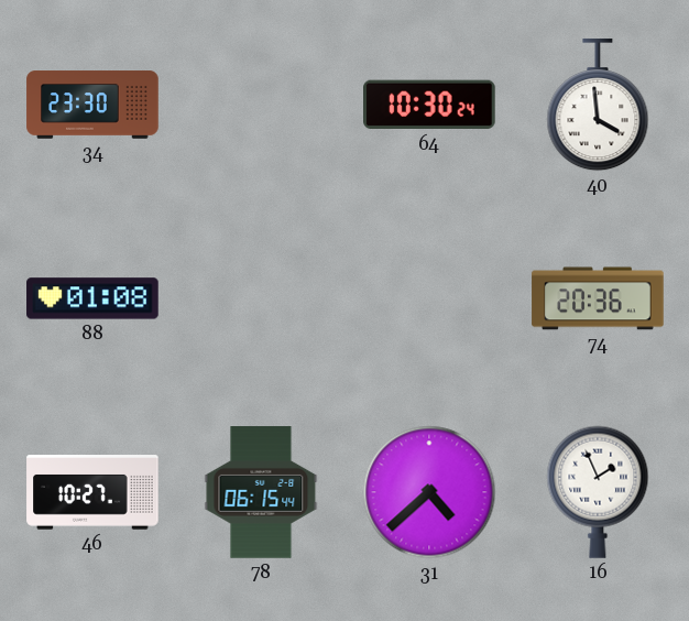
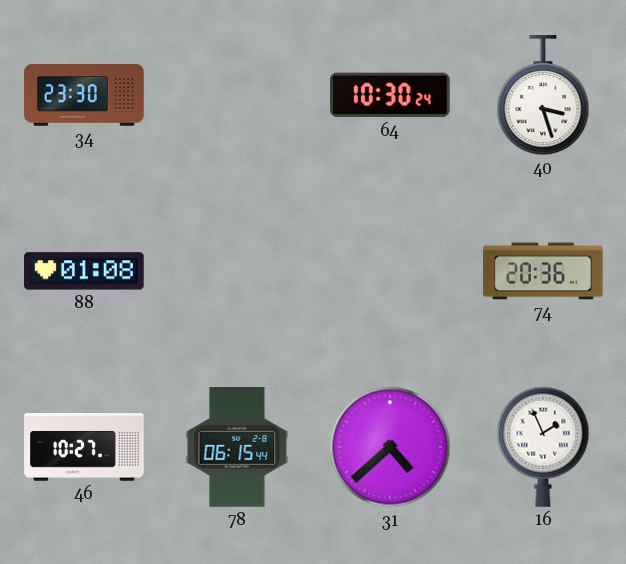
40: 3:59 -> 3:27 (543, 96)
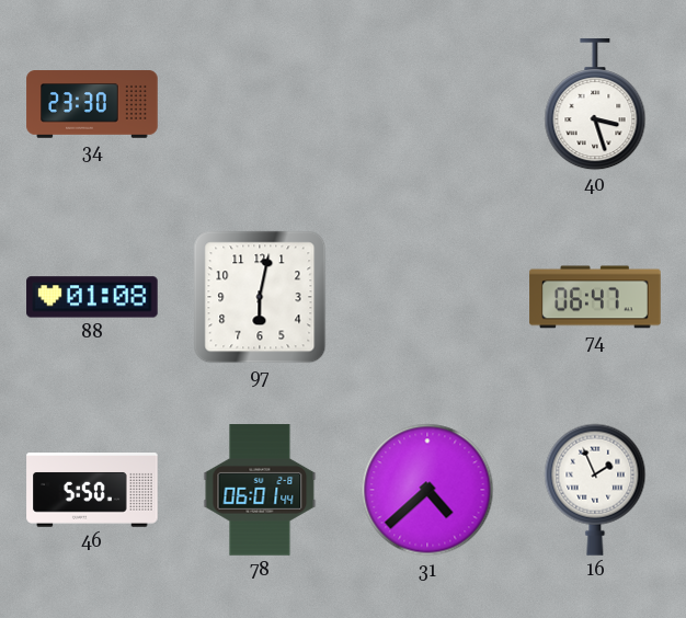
64: 10:30 -> none (391, 95)
97: none -> 6:02 (260, 297)
74: 20:36 -> 06:47 (595, 297)
46: 10:27 -> 5:50 (92, 490)
78: 06:15 -> 06:01 (260, 490)
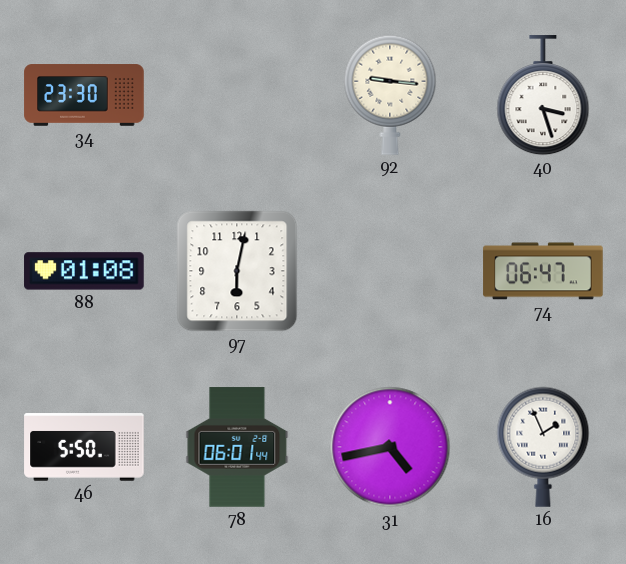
92: none -> 9:16 (390, 95)
31: 4:38 -> 4:43 (390, 447)
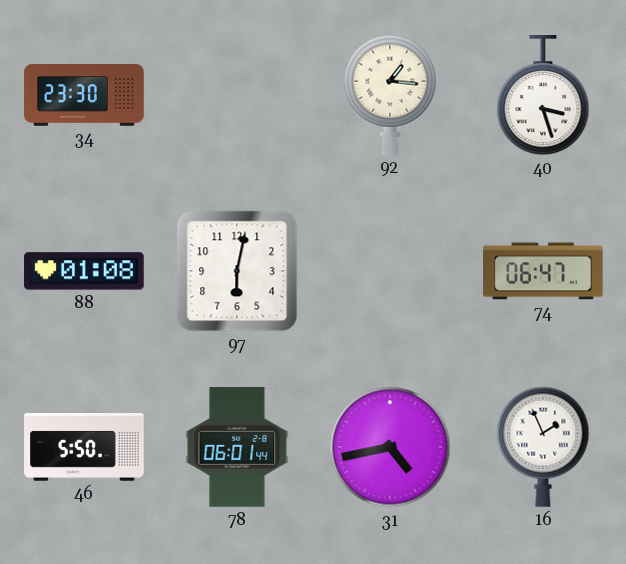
92: 9:16 -> 1:16 (390, 95)
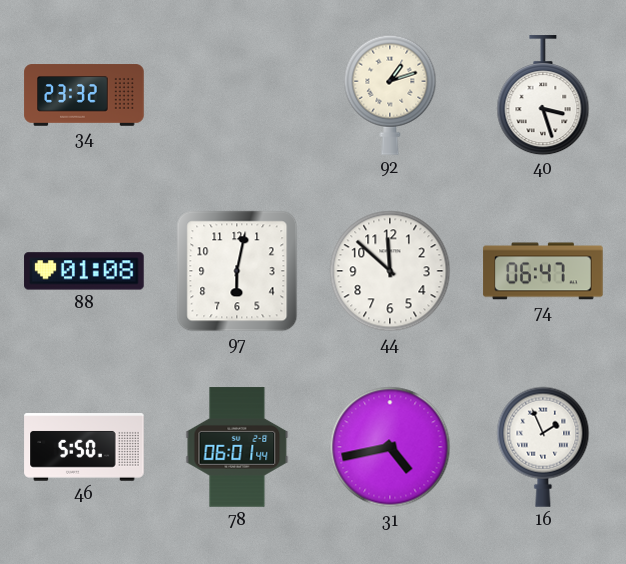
34: 23:30 -> 23:32 (84, 95)
92: 1:16 -> 1:12 (390, 95)
44: none -> 11:52 (390, 271)
